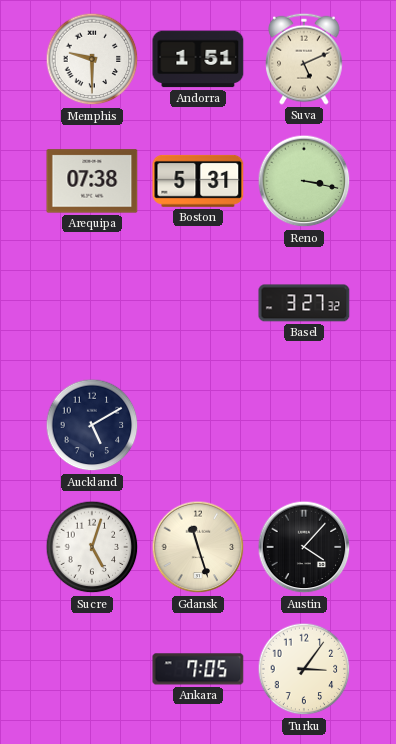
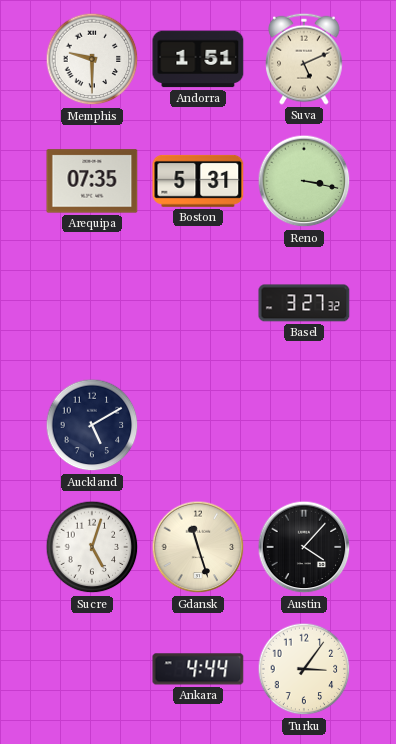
Arequipa: 07:38 -> 07:35 (92, 181)
Ankara: 7:05 -> 4:44 (198, 669)
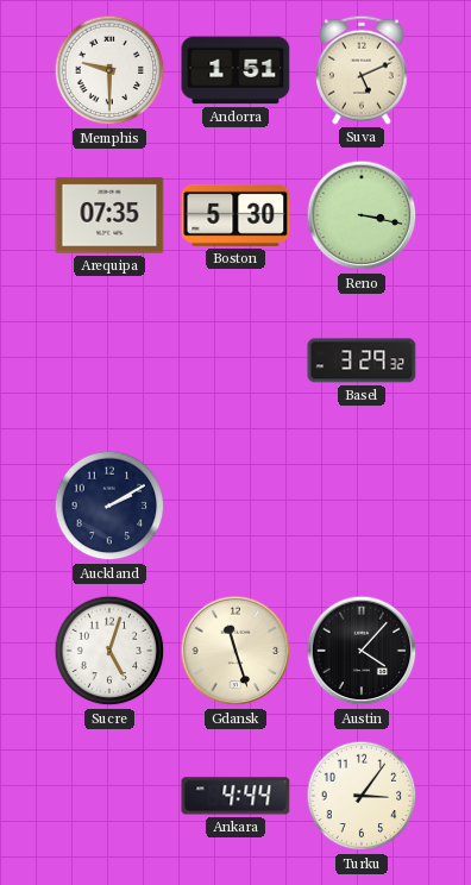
Boston: 5:31 -> 5:30 (235, 215)
Basel: 3:27 -> 3:29 (362, 360)
Auckland: 5:10 -> 2:10 (109, 506)
